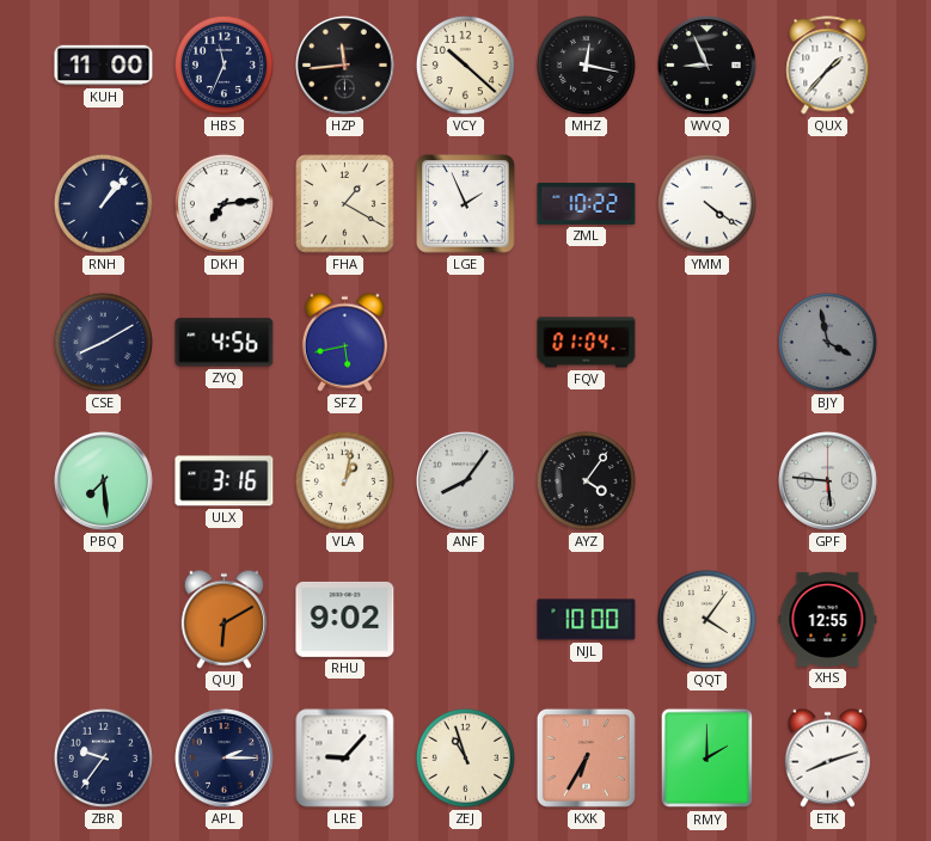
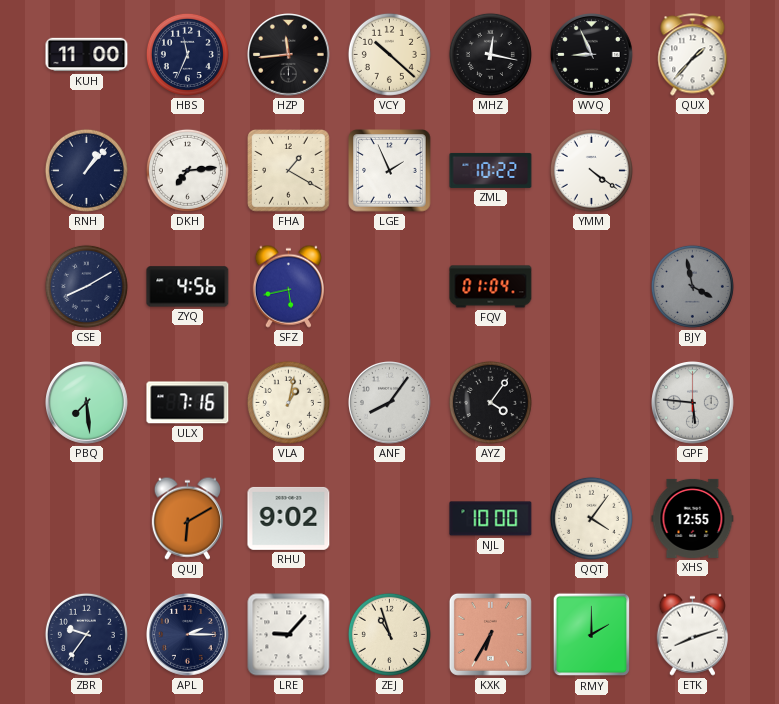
ULX: 3:16 -> 7:16 (188, 403)
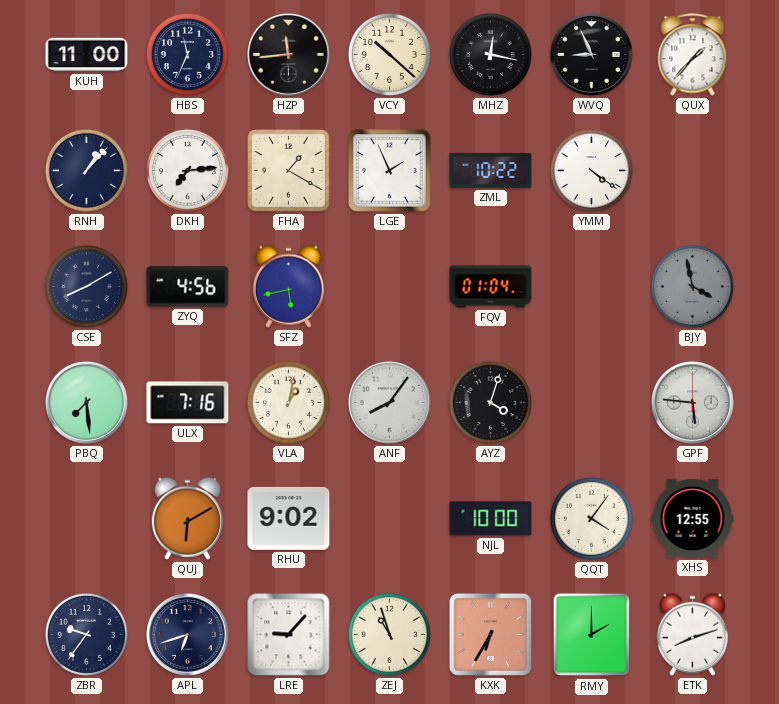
AYZ: 4:06 -> 4:03 (490, 402)
APL: 2:15 -> 6:42 (188, 635)
